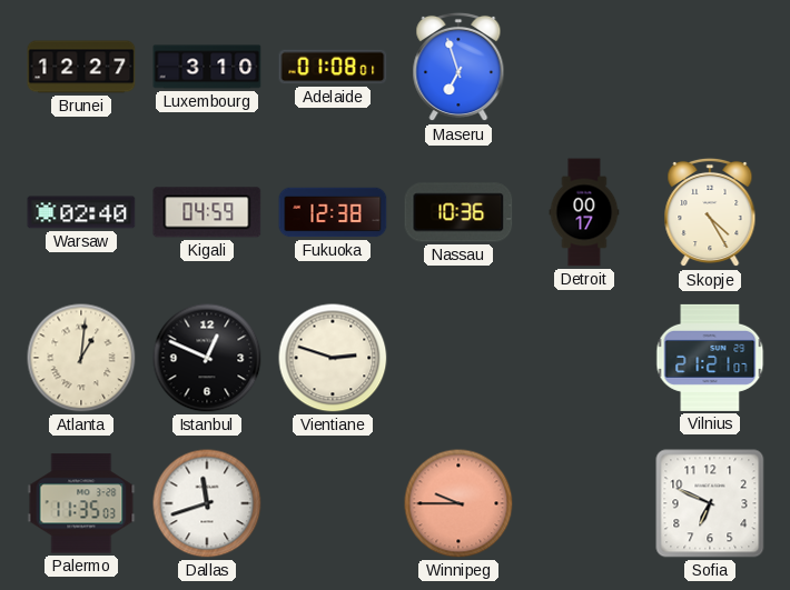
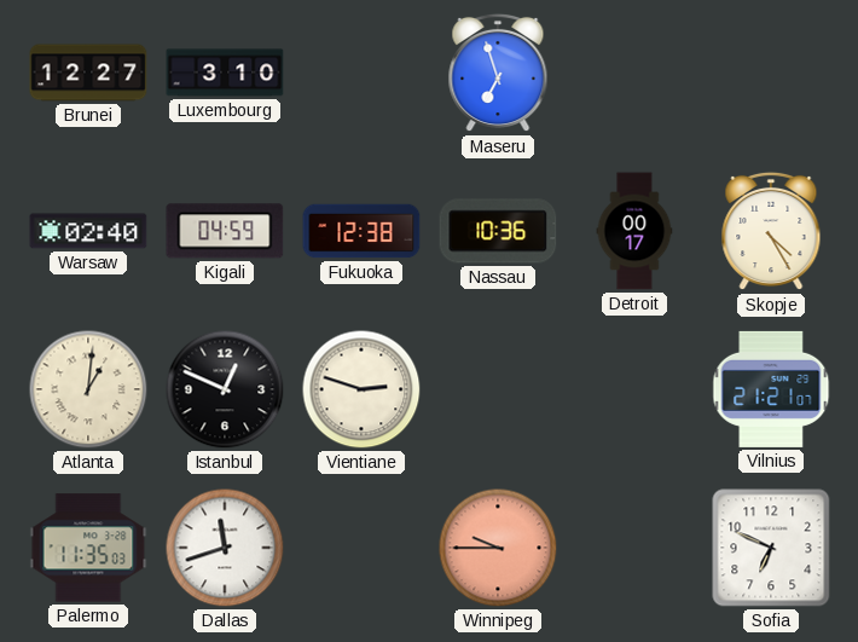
Adelaide: 01:08 -> none (333, 67)
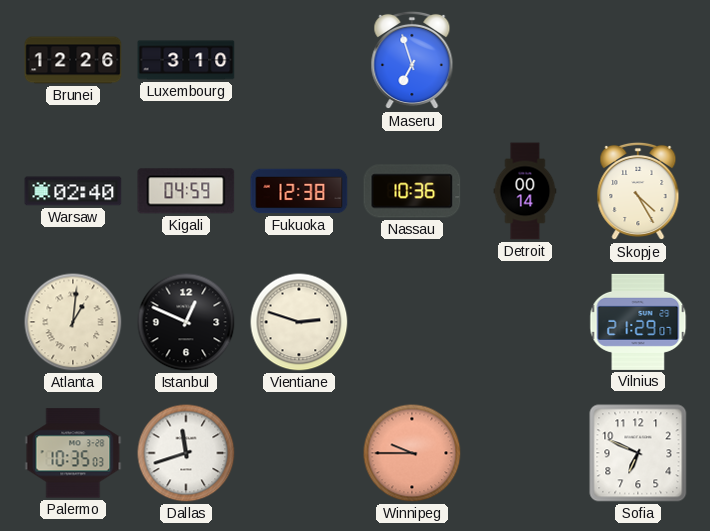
Brunei: 12:27 -> 12:26 (73, 60)
Detroit: 00:17 -> 00:14 (525, 191)
Vilnius: 21:21 -> 21:29 (638, 322)
Palermo: 11:35 -> 10:35 (73, 453)
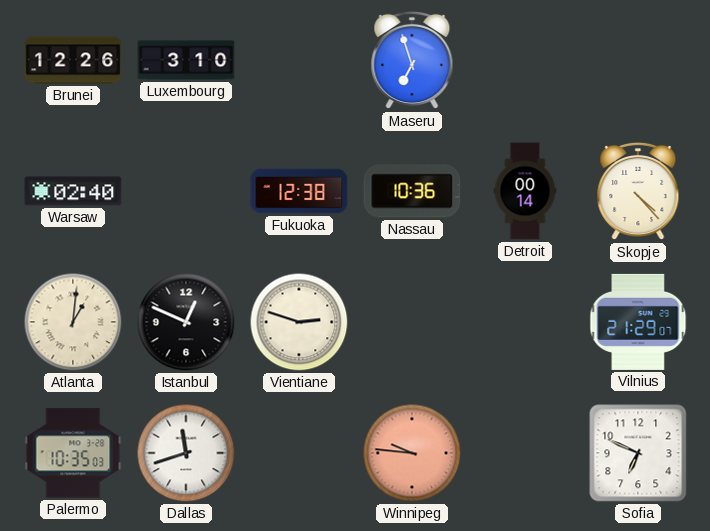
Kigali: 04:59 -> none (186, 191)
Skopje: 4:25 -> 4:23 (638, 191)
Winnipeg: 9:45 -> 9:46 (412, 453)
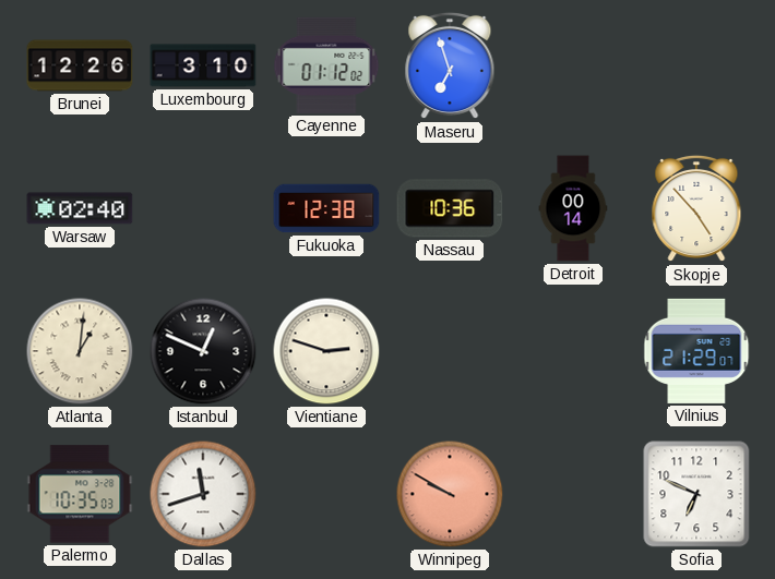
Cayenne: none -> 01:12 (326, 65)
Skopje: 4:23 -> 4:53 (696, 208)
Winnipeg: 9:46 -> 9:50 (450, 494)
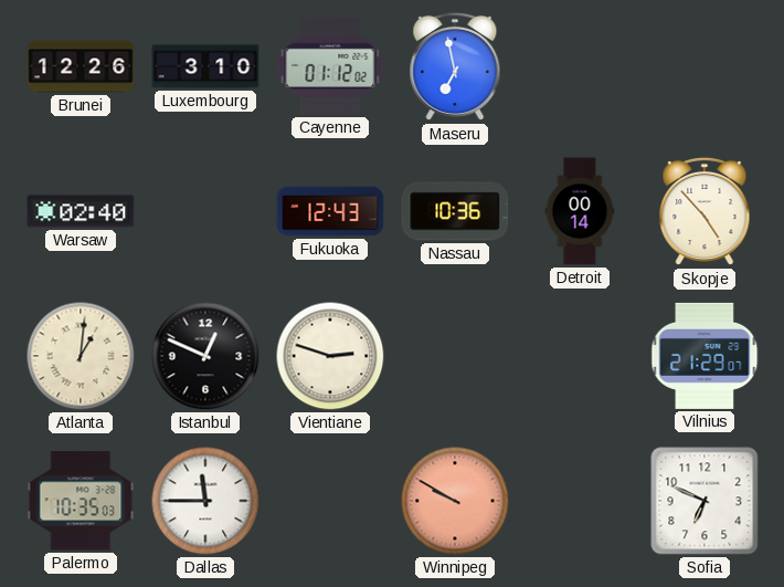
Maseru: 6:57 -> 6:58 (455, 66)
Fukuoka: 12:38 -> 12:43 (330, 211)
Dallas: 11:42 -> 11:45 (205, 501)
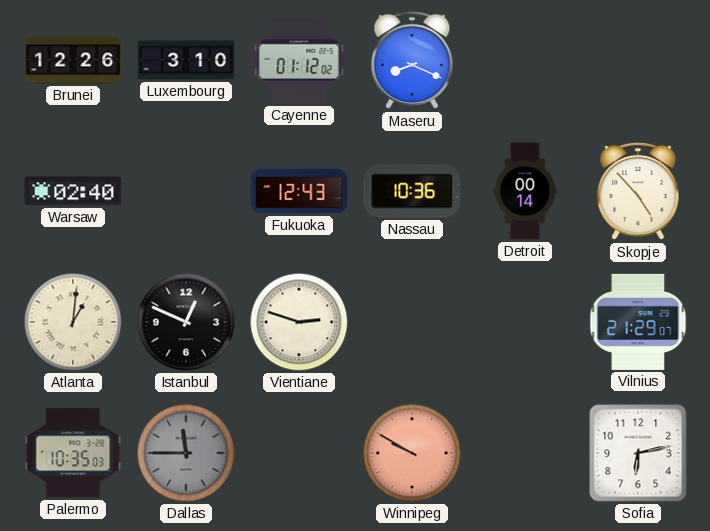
Maseru: 6:58 -> 8:19 (412, 60)
Dallas dial: white -> grey (186, 453)
Sofia: 6:49 -> 6:13 (638, 453)
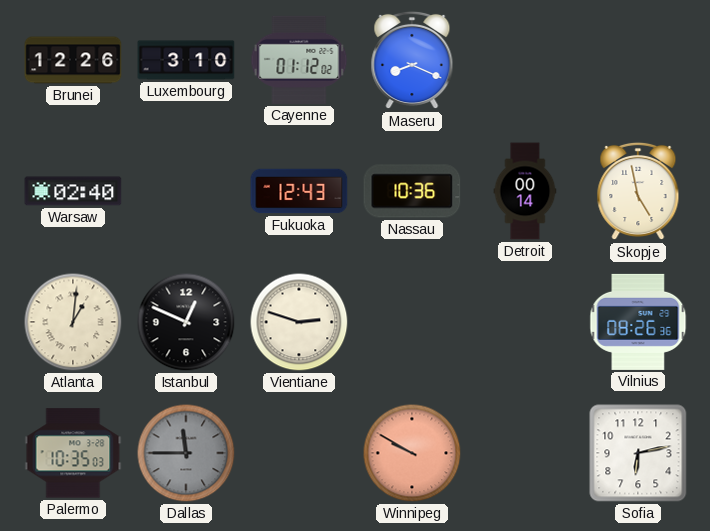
Skopje: 4:53 -> 4:58 (638, 191)
Vilnius: 21:29 -> 08:26 (638, 322)
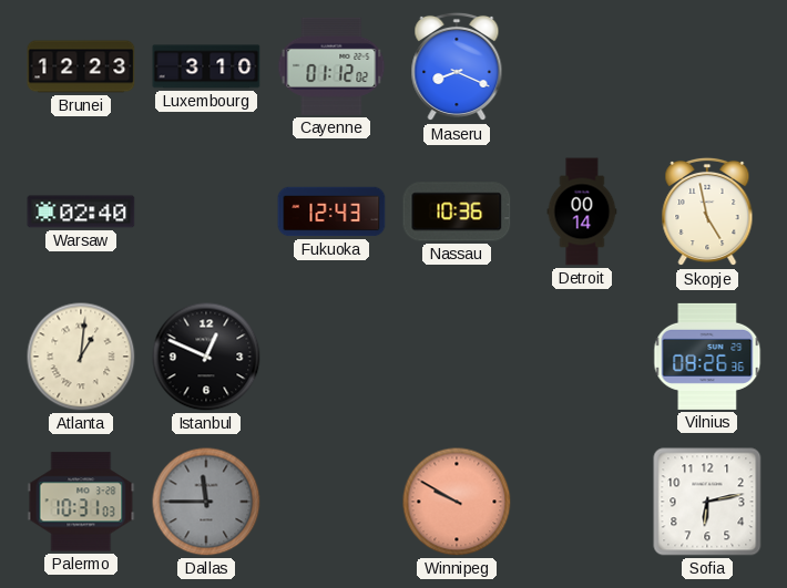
Brunei: 12:26 -> 12:23 (81, 66)
Vientiane: 2:48 -> none (299, 322)
Palermo: 10:35 -> 10:31 (81, 502)
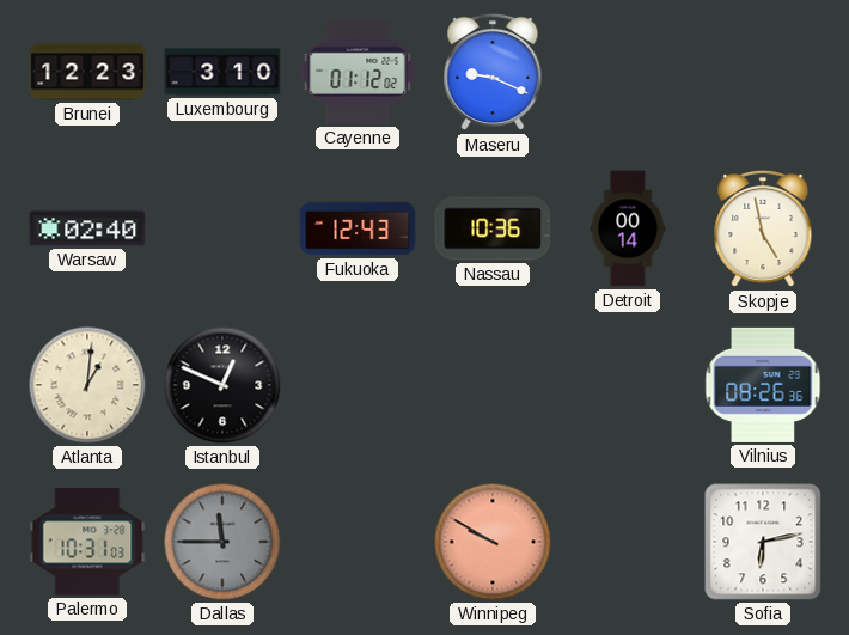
Maseru: 8:19 -> 9:19 (493, 72)
